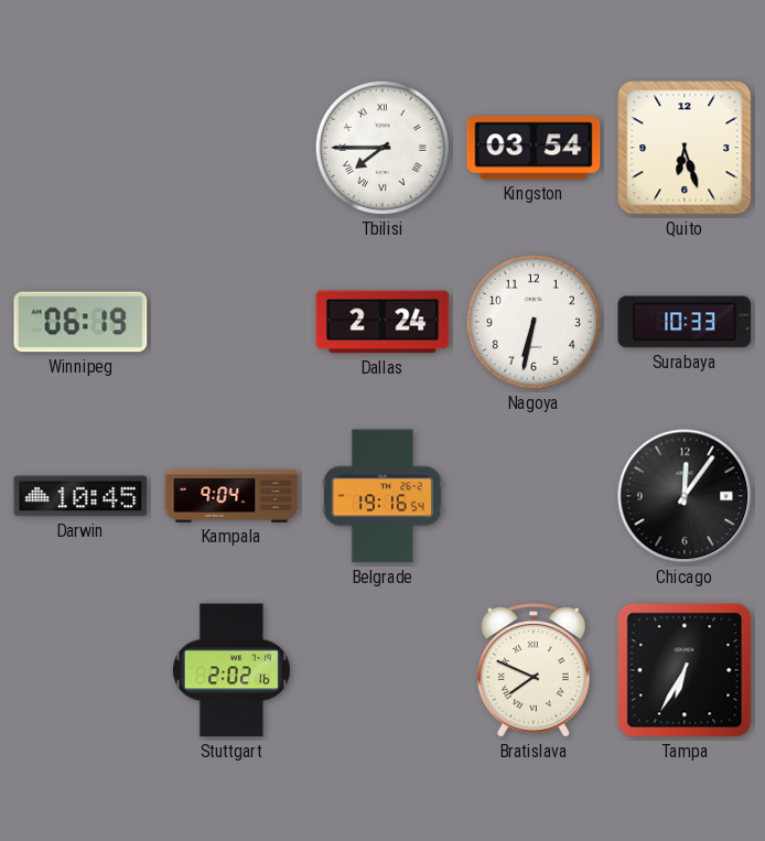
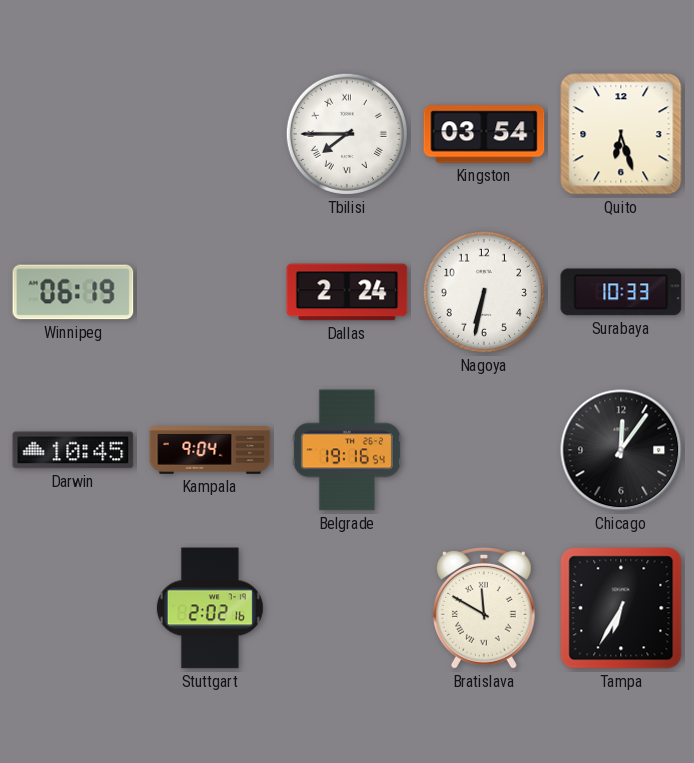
Bratislava: 7:49 -> 11:50 (484, 609)
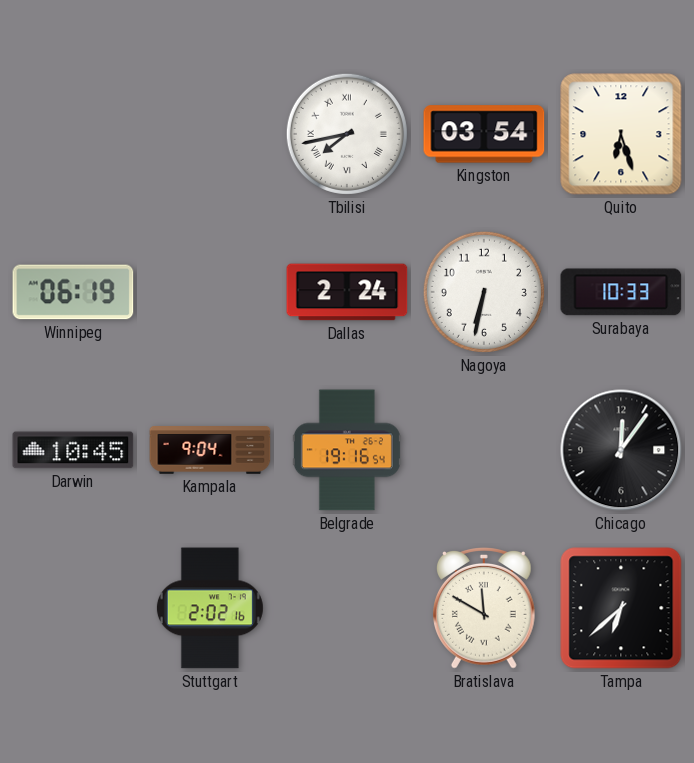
Tbilisi: 7:45 -> 7:43 (347, 134)
Tampa: 6:35 -> 6:38 (621, 608)
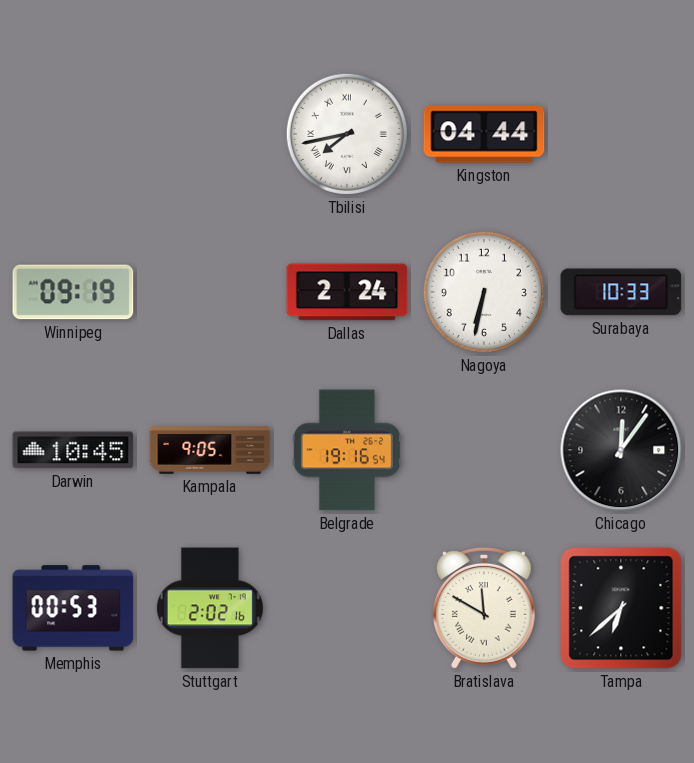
Kingston: 03:54 -> 04:44 (484, 134)
Quito: 6:27 -> none (621, 134)
Winnipeg: 06:19 -> 09:19 (73, 292)
Kampala: 9:04 -> 9:05 (210, 451)
Memphis: none -> 00:53 (73, 608)
